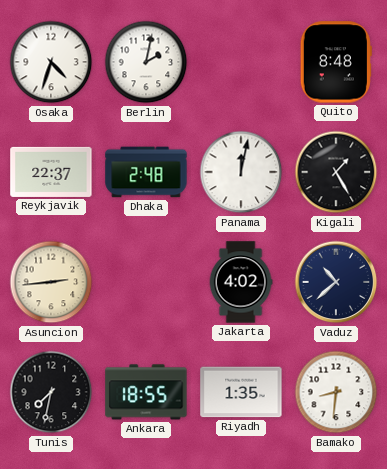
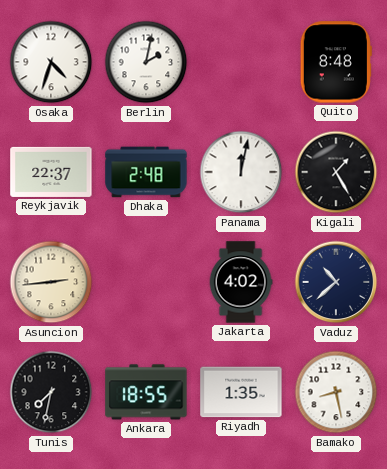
Bamako: 8:31 -> 8:28 (336, 392)
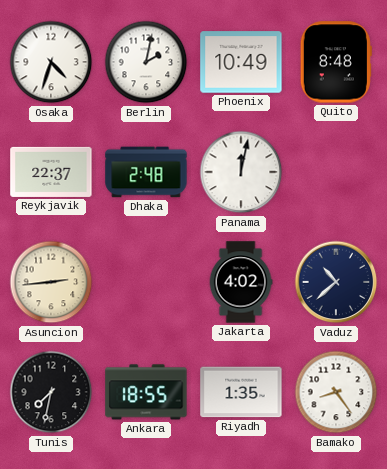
Phoenix: none -> 10:49 (241, 62)
Kigali: 1:25 -> none (336, 172)
Bamako: 8:28 -> 8:24 (336, 392)
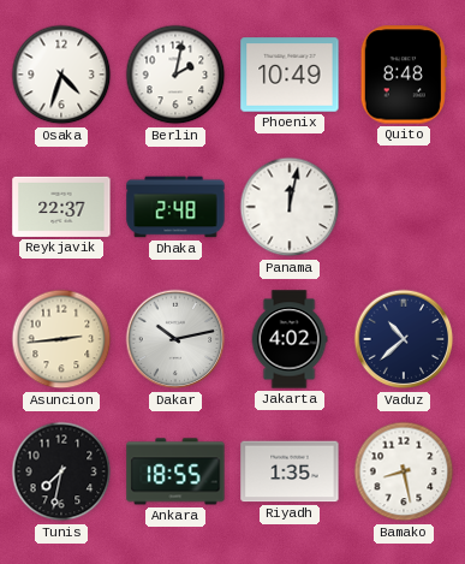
Dakar: none -> 10:13 (175, 339)
Bamako: 8:24 -> 8:28 (404, 471)
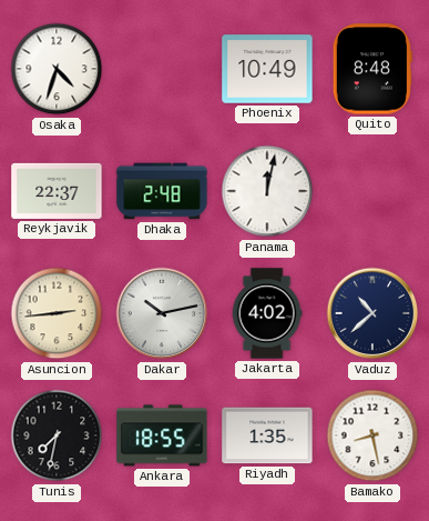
Berlin: 2:02 -> none (175, 75)
